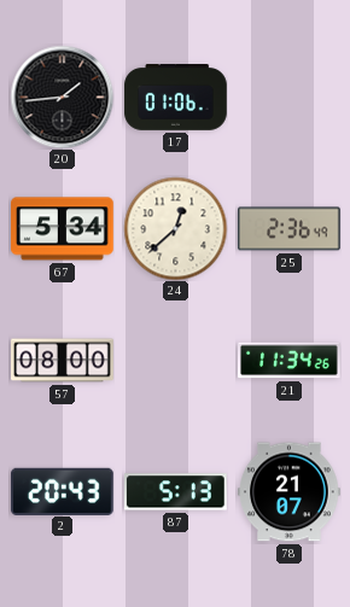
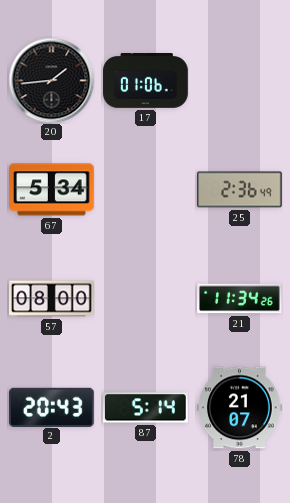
24: 12:38 -> none (175, 228)
87: 5:13 -> 5:14 (145, 408)
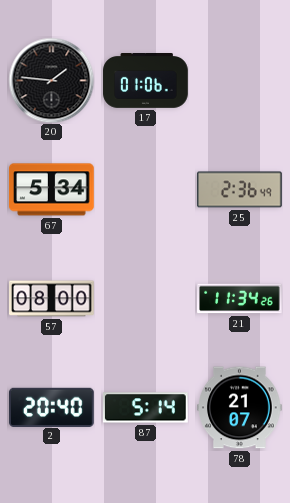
20: 1:44 -> 1:46 (51, 80)
2: 20:43 -> 20:40 (52, 407)
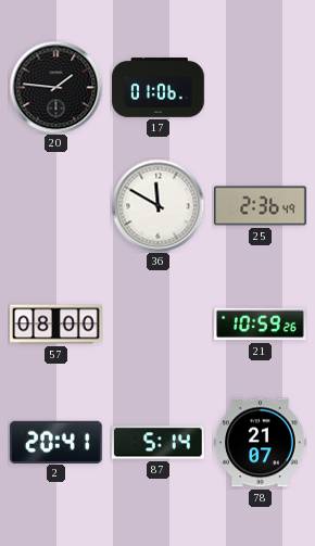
67: 5:34 -> none (52, 190)
36: none -> 11:50 (157, 205)
21: 11:34 -> 10:59 (261, 325)
2: 20:40 -> 20:41 (56, 442)
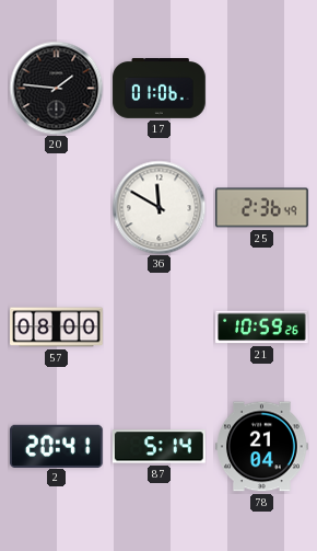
78: 21:07 -> 21:04 (262, 447)
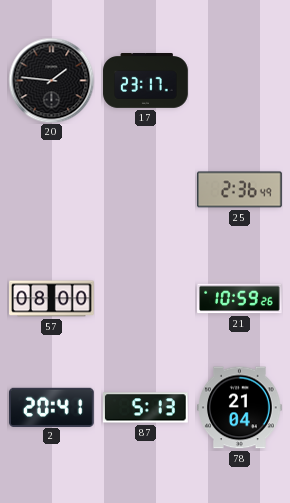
17: 01:06 -> 23:17 (146, 81)
36: 11:50 -> none (158, 207)
87: 5:14 -> 5:13 (145, 408)
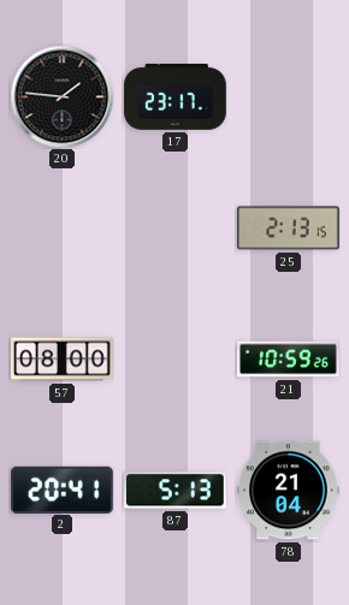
25: 2:36 -> 2:13 (289, 229)
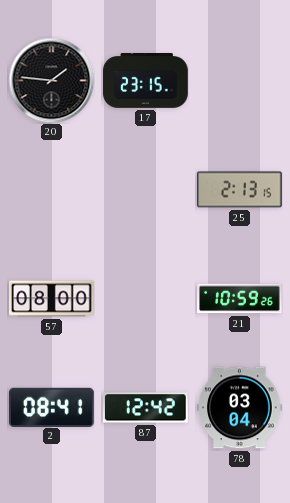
17: 23:17 -> 23:15 (146, 81)
2: 20:41 -> 08:41 (52, 407)
87: 5:13 -> 12:42 (145, 408)
78: 21:04 -> 03:04 (240, 408)
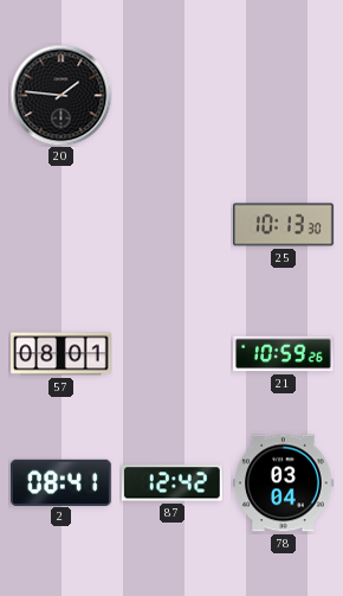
17: 23:15 -> none (146, 81)
25: 2:13 -> 10:13 (284, 225)
57: 08:00 -> 08:01 (62, 354)
